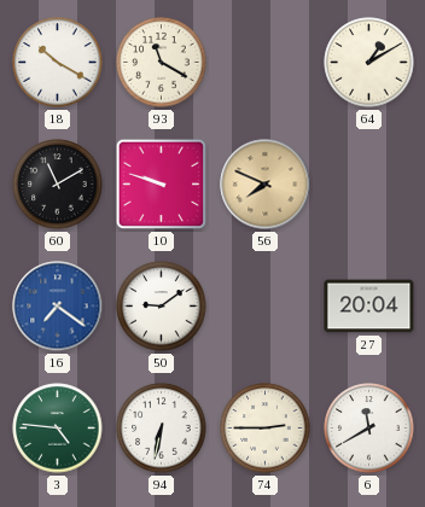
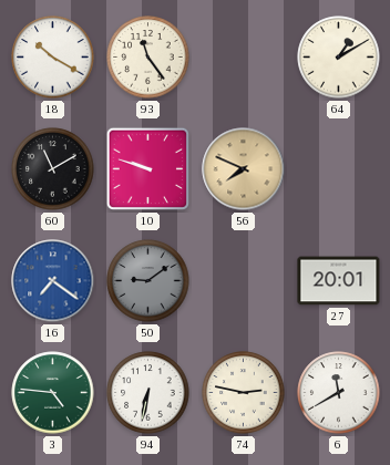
93: 11:20 -> 11:24 (148, 58)
50 dial: white -> grey (148, 281)
27: 20:04 -> 20:01 (339, 281)
74: 2:45 -> 2:47 (244, 393)
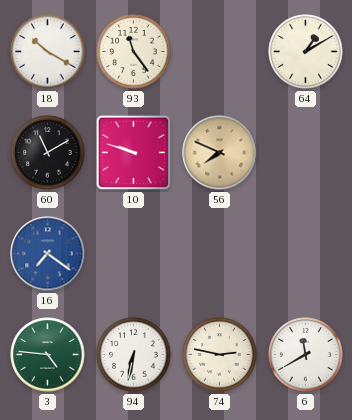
50: 9:09 -> none (148, 281)
27: 20:01 -> none (339, 281)
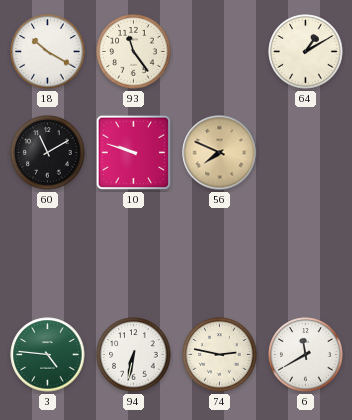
16: 7:21 -> none (48, 254)
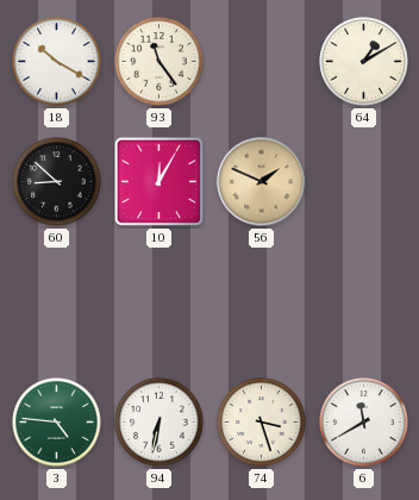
60: 11:10 -> 8:52 (57, 182)
10: 9:48 -> 12:05 (160, 182)
56: 7:49 -> 1:49 (262, 182)
74: 2:47 -> 3:27 (262, 423)
